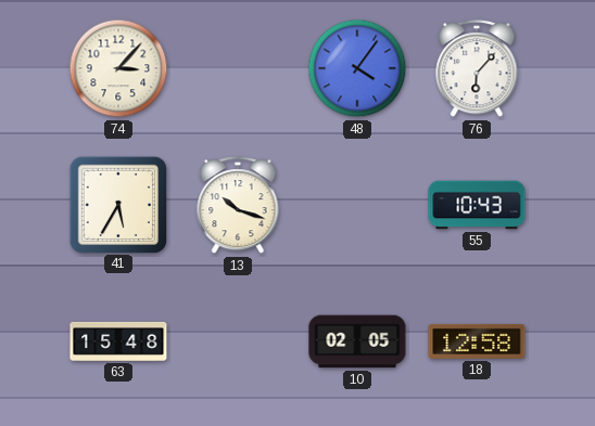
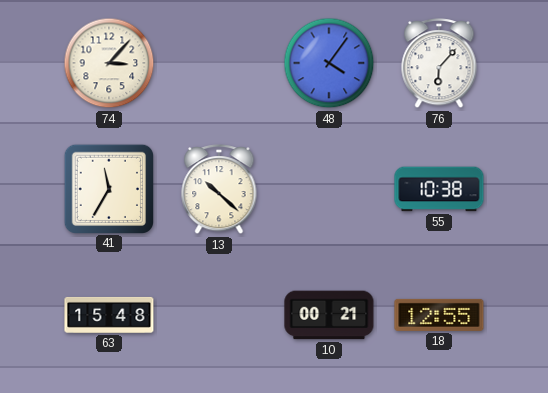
41: 5:35 -> 11:35 (108, 188)
13: 10:18 -> 10:22 (219, 190)
55: 10:43 -> 10:38 (439, 189)
10: 02:05 -> 00:21 (329, 315)
18: 12:58 -> 12:55 (439, 315)
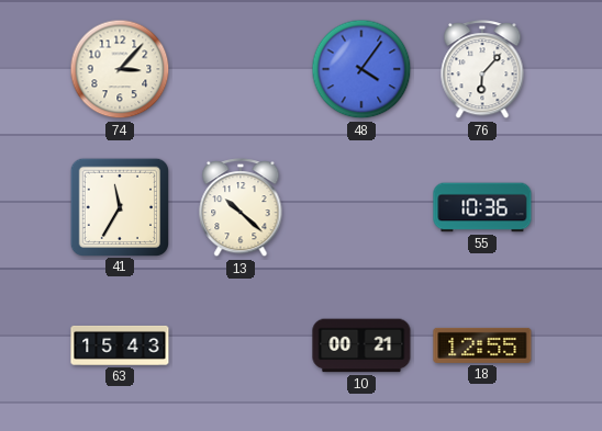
55: 10:38 -> 10:36 (482, 207)
63: 15:48 -> 15:43 (120, 345)
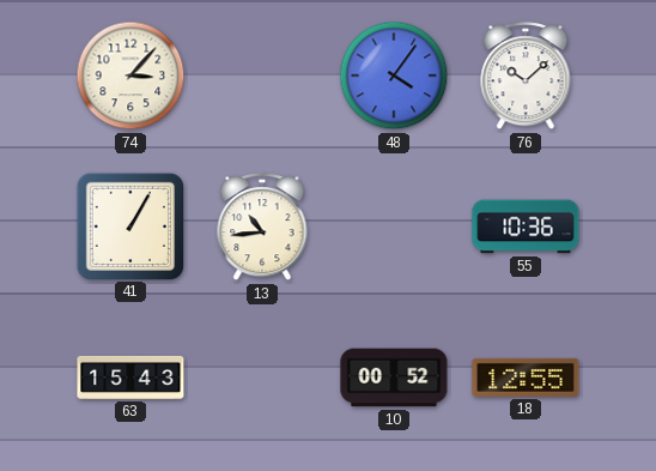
76: 6:07 -> 10:08 (526, 77)
41: 11:35 -> 1:05 (129, 225)
13: 10:22 -> 10:44 (262, 228)
10: 00:21 -> 00:52 (394, 378)
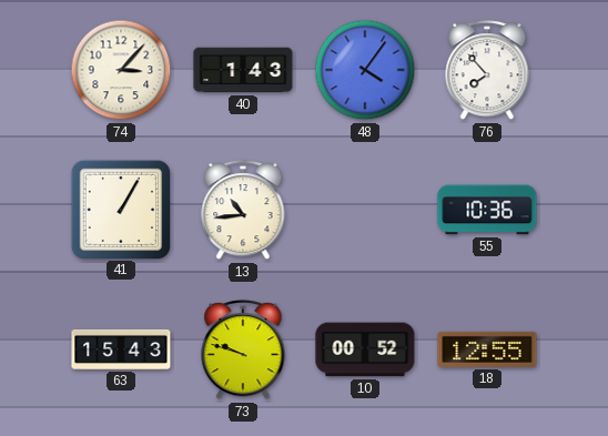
40: none -> 1:43 (243, 70)
76: 10:08 -> 7:53 (487, 71)
73: none -> 9:48 (243, 351)
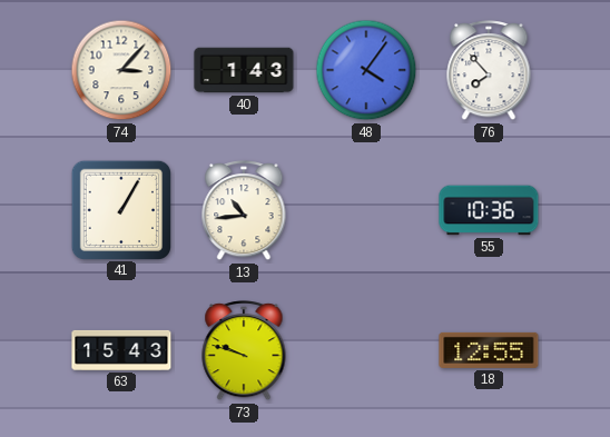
10: 00:52 -> none (365, 349)
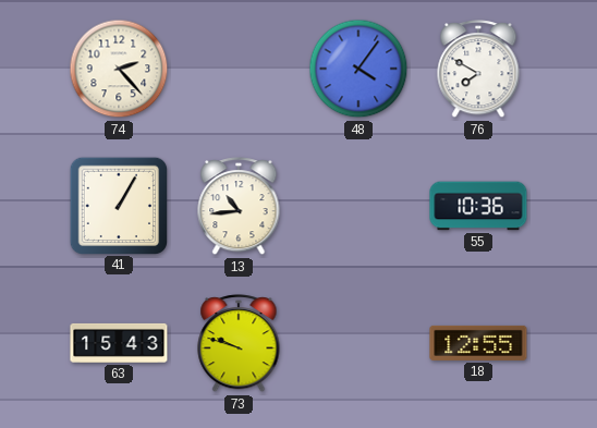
74: 3:07 -> 2:23 (119, 69)
40: 1:43 -> none (244, 70)
76: 7:53 -> 7:50 (478, 70)
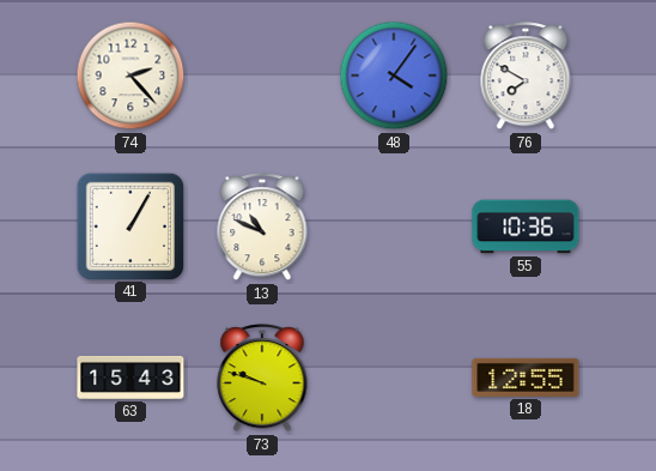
13: 10:44 -> 10:49 (262, 228)
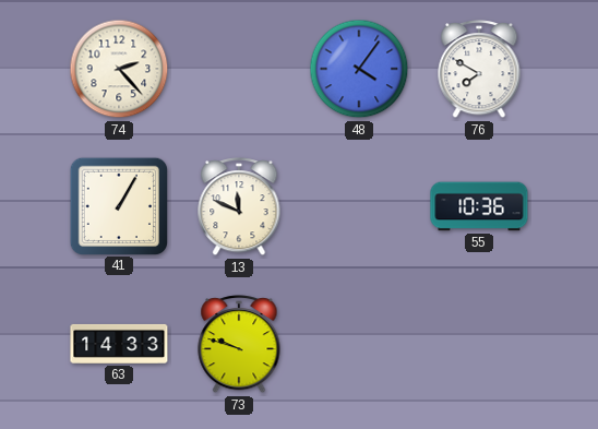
13: 10:49 -> 11:49 (239, 207)
63: 15:43 -> 14:33 (119, 344)
18: 12:55 -> none (526, 378)
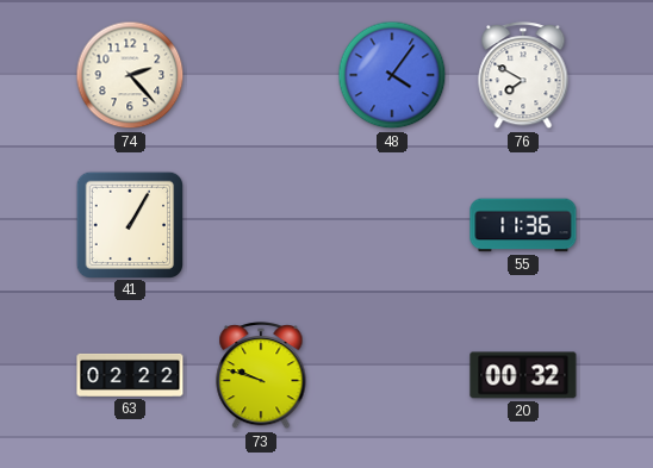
13: 11:49 -> none (239, 207)
55: 10:36 -> 11:36 (523, 225)
63: 14:33 -> 02:22 (130, 375)
20: none -> 00:32 (523, 375)
